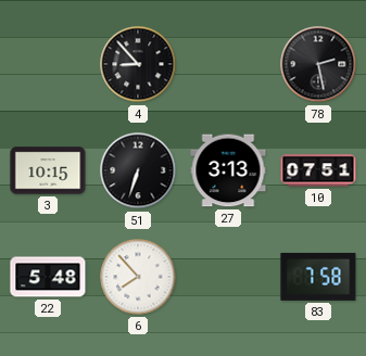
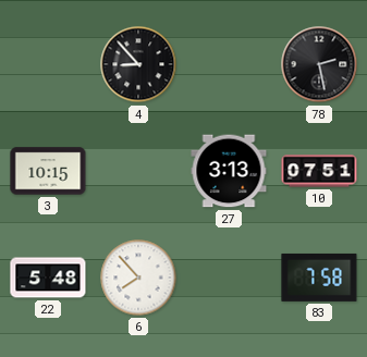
51: 6:33 -> none (138, 170)
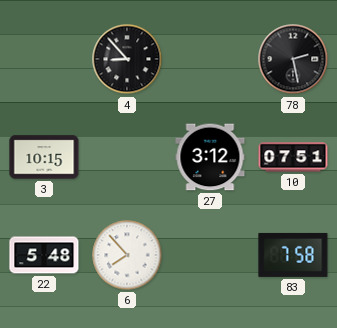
27: 3:13 -> 3:12 (210, 157)
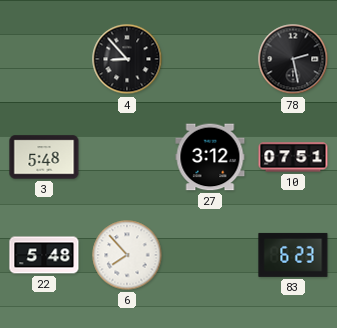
3: 10:15 -> 5:48 (44, 157)
83: 7:58 -> 6:23 (293, 255)
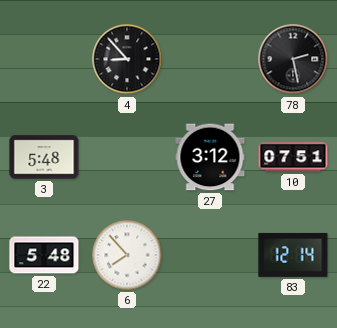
83: 6:23 -> 12:14 (293, 255)
